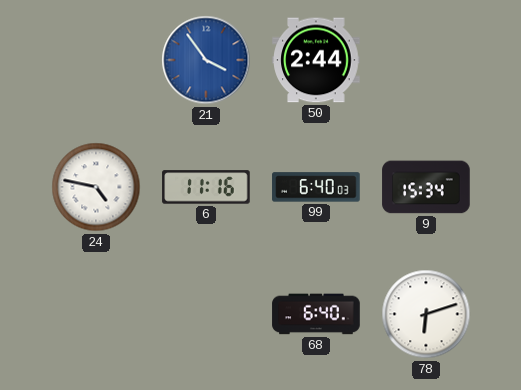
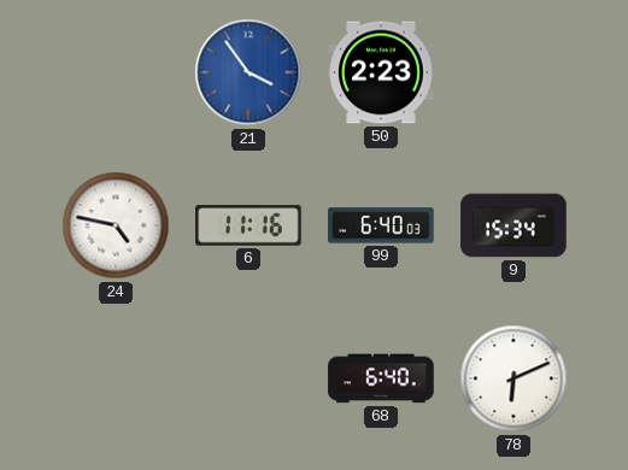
50: 2:44 -> 2:23 (381, 72)
78: 6:12 -> 6:11 (513, 378)
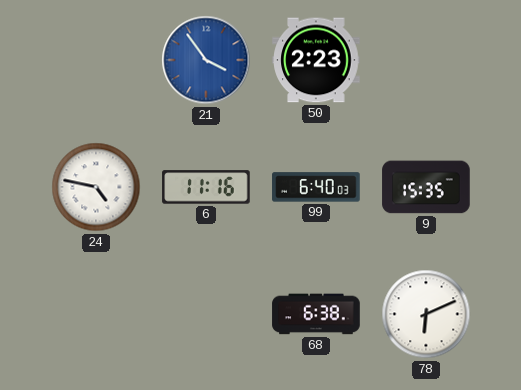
9: 15:34 -> 15:35 (426, 187)
68: 6:40 -> 6:38 (316, 314)
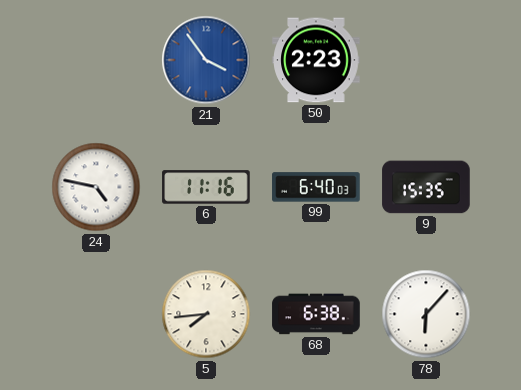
5: none -> 7:44 (206, 314)
78: 6:11 -> 6:07 (426, 314)
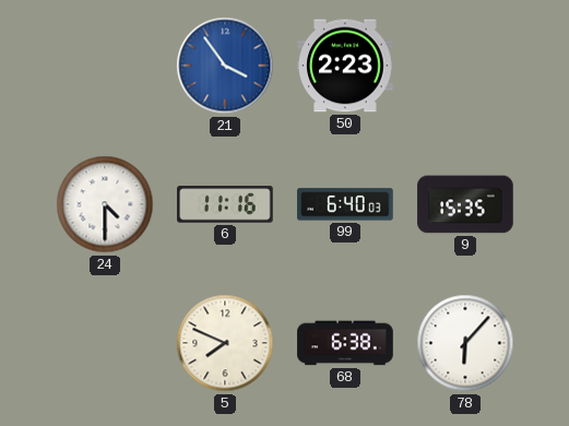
24: 4:47 -> 4:30 (105, 204)
5: 7:44 -> 7:49 (225, 343)
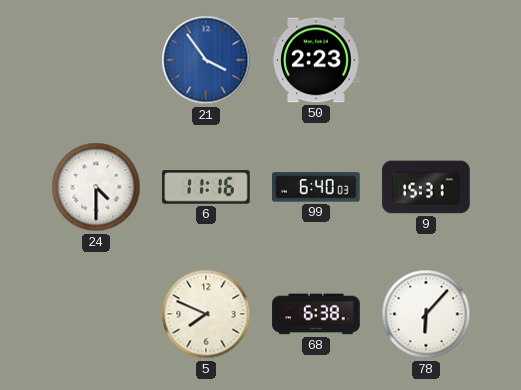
9: 15:35 -> 15:31 (426, 187)
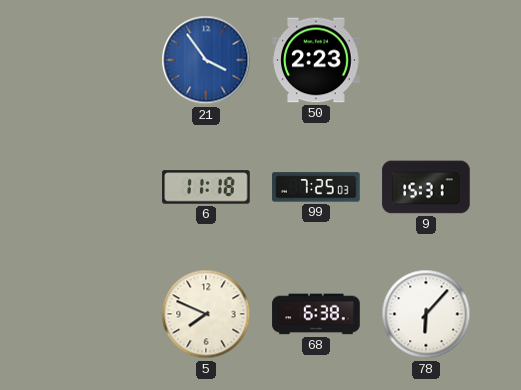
24: 4:30 -> none (96, 187)
6: 11:16 -> 11:18 (206, 187)
99: 6:40 -> 7:25 (316, 187)
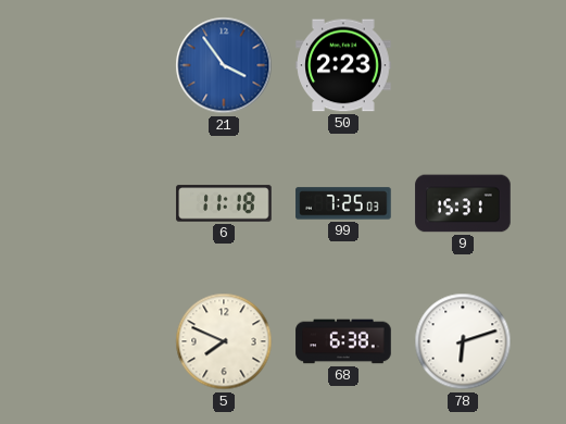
78: 6:07 -> 6:12 (463, 341)
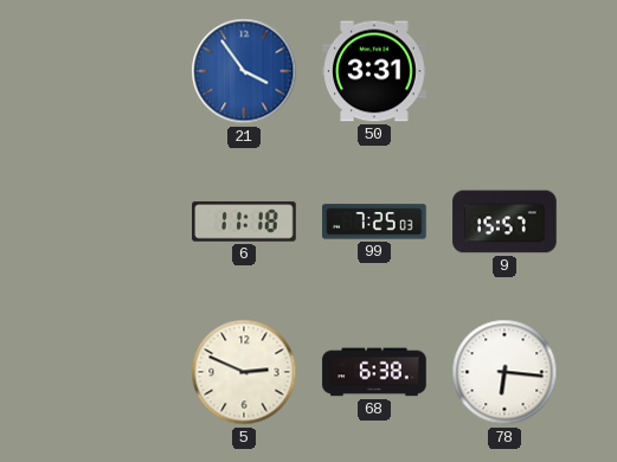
50: 2:23 -> 3:31 (374, 71)
9: 15:31 -> 15:57 (504, 222)
5: 7:49 -> 2:49 (244, 372)
78: 6:12 -> 6:16 (504, 372)
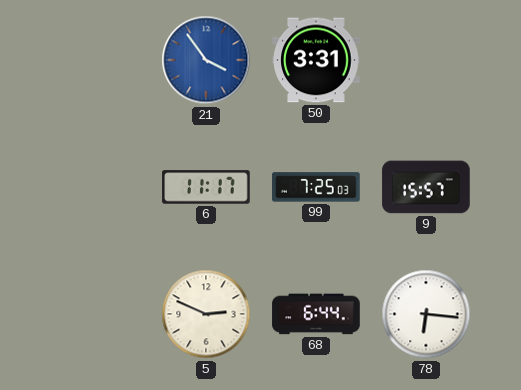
6: 11:18 -> 11:17 (206, 187)
68: 6:38 -> 6:44 (316, 314)
